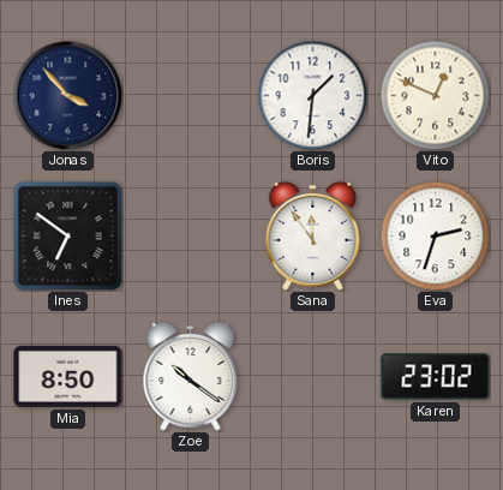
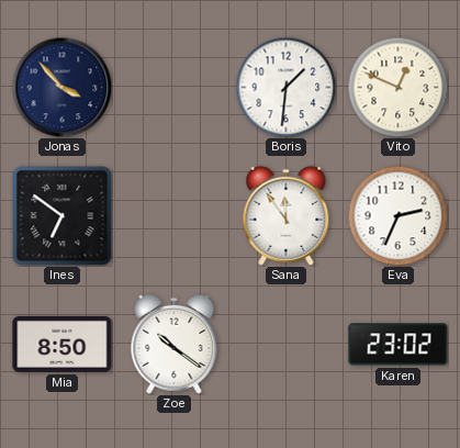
Eva: 2:33 -> 2:34 (397, 215)
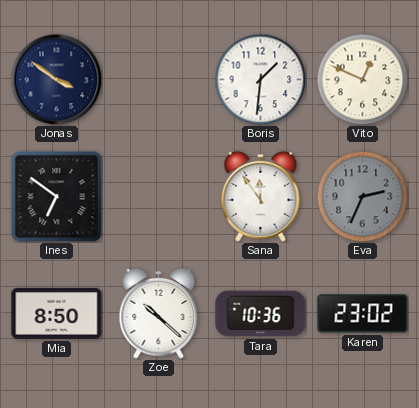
Jonas: 3:53 -> 3:51 (56, 79)
Eva dial: white -> grey (362, 196)
Zoe: 10:21 -> 10:22 (159, 313)
Tara: none -> 10:36 (261, 314)
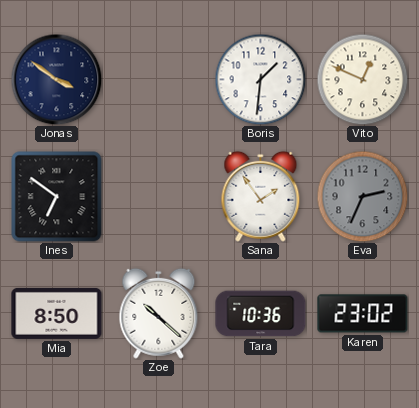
Sana: 11:54 -> 1:54 (261, 196)
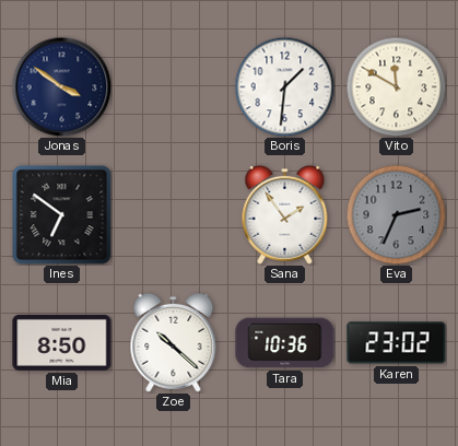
Vito: 12:49 -> 11:50 (396, 86)
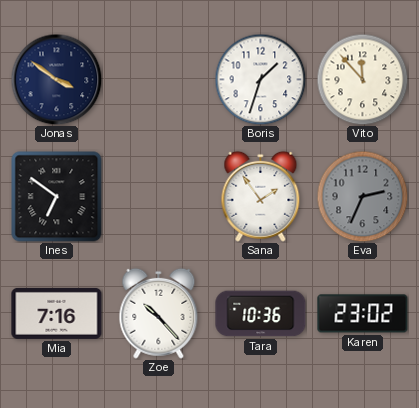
Boris: 1:31 -> 1:33 (260, 79)
Vito: 11:50 -> 11:53 (362, 79)
Mia: 8:50 -> 7:16 (57, 313)
Zoe: 10:22 -> 10:23 (159, 313)
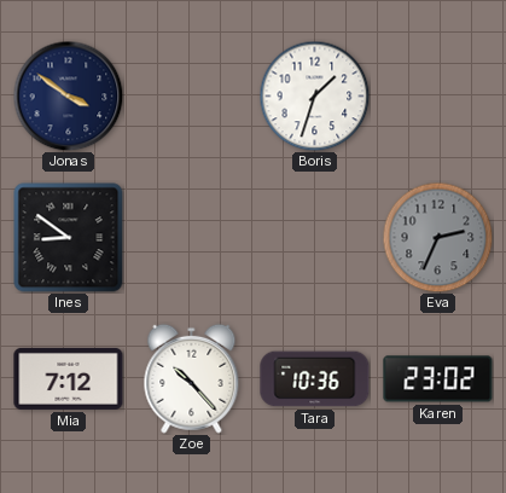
Vito: 11:53 -> none (362, 79)
Ines: 6:51 -> 8:51 (69, 238)
Sana: 1:54 -> none (261, 196)
Mia: 7:16 -> 7:12 (69, 378)
